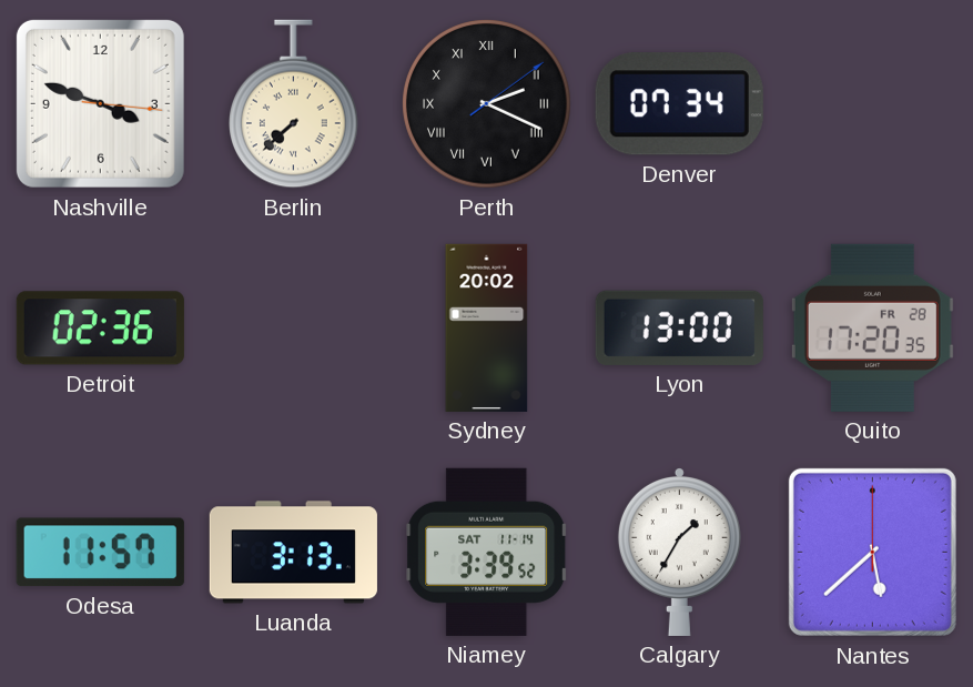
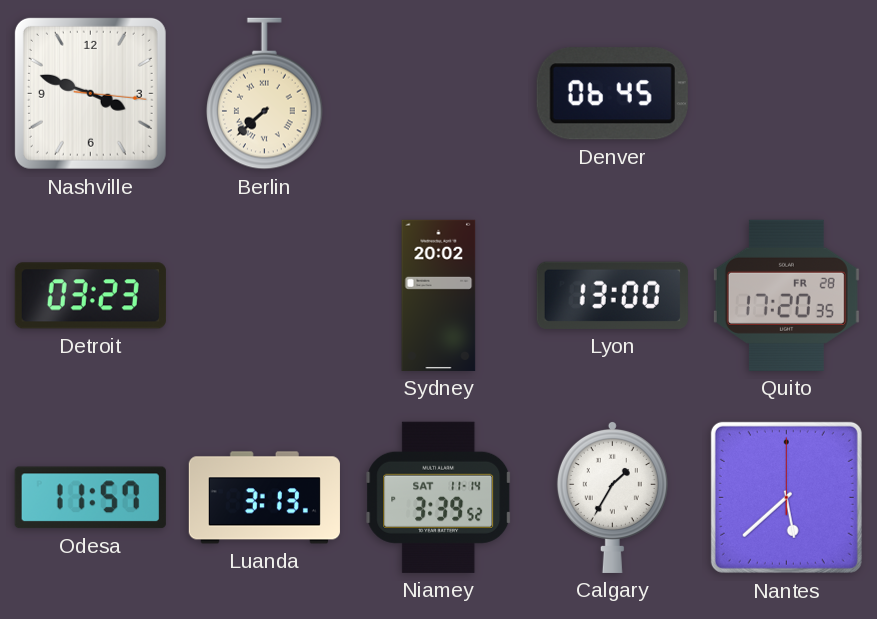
Perth: 2:19 -> none (487, 104)
Denver: 07:34 -> 06:45 (612, 94)
Detroit: 02:36 -> 03:23 (90, 296)
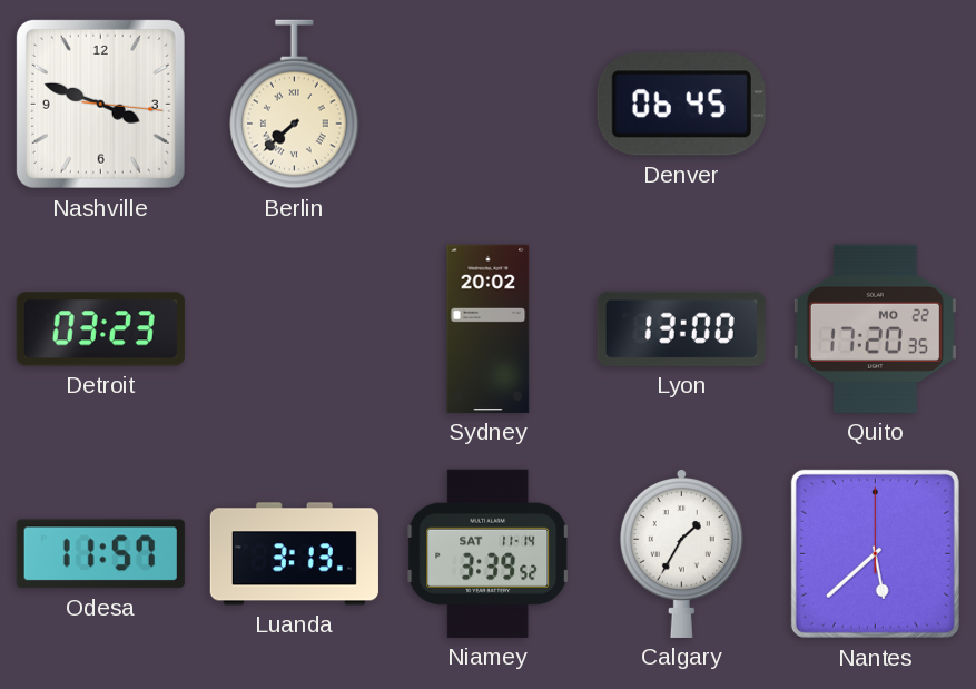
Quito date: FR 28 -> MO 22 (875, 328)
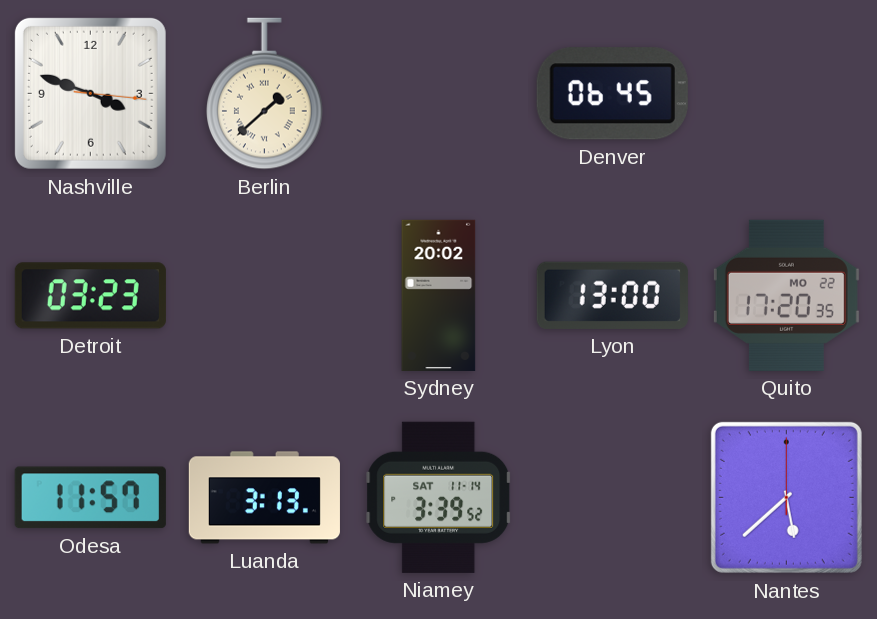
Berlin: 7:38 -> 1:38 (265, 94)
Calgary: 1:35 -> none (681, 553)
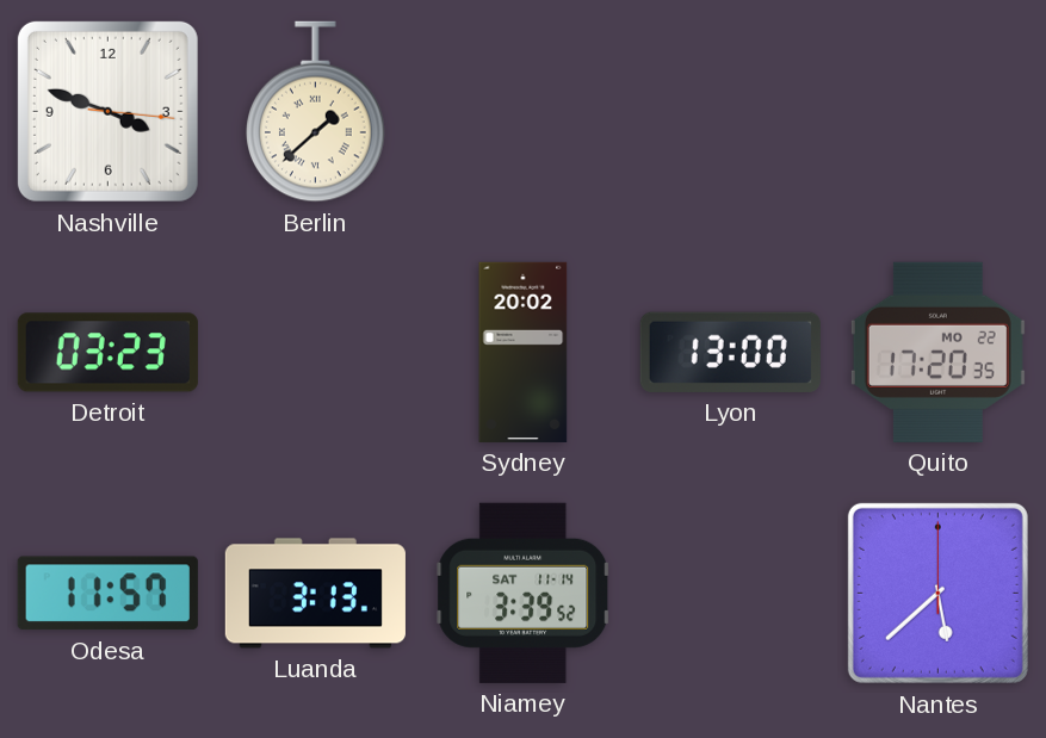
Denver: 06:45 -> none (612, 94)
